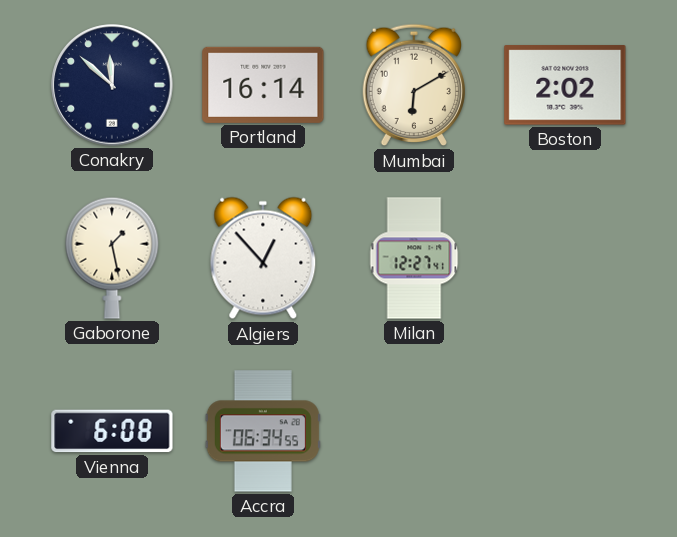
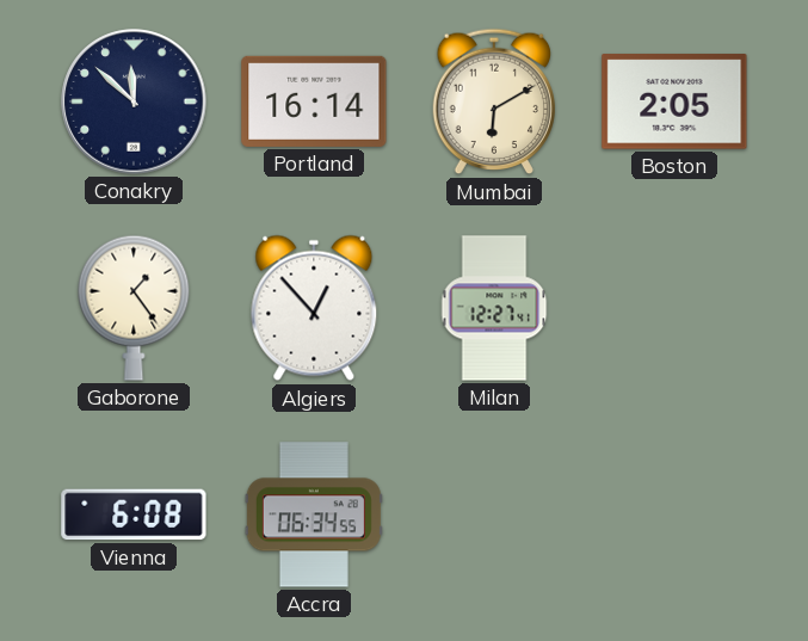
Boston: 2:02 -> 2:05 (674, 101)
Gaborone: 1:28 -> 1:24 (134, 308)
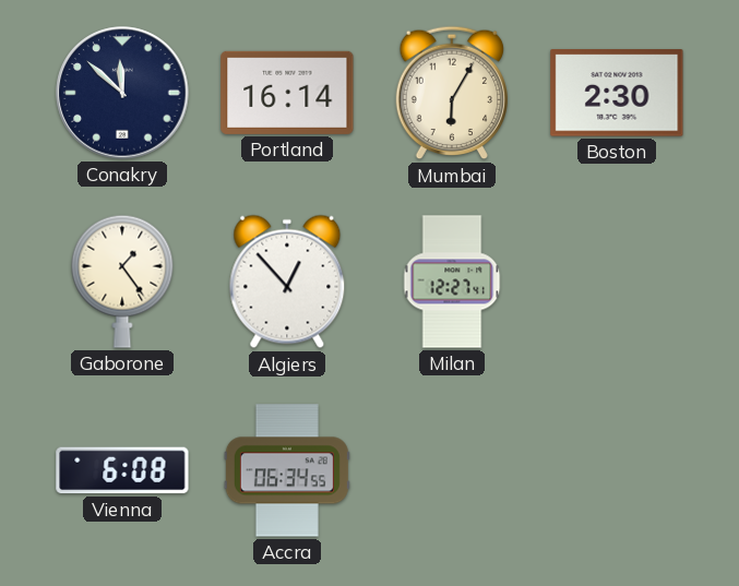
Mumbai: 6:10 -> 6:05 (452, 93)
Boston: 2:05 -> 2:30 (617, 93)
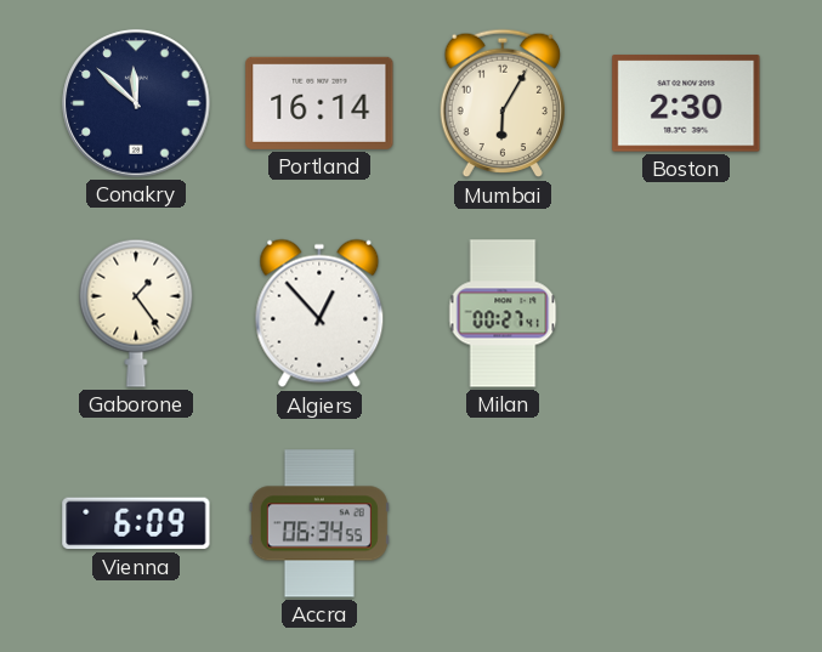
Milan: 12:27 -> 00:27 (503, 313)
Vienna: 6:08 -> 6:09 (136, 523)
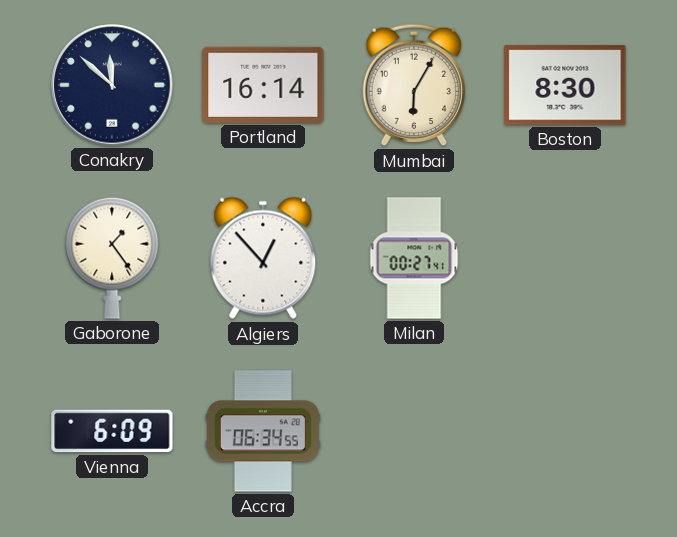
Boston: 2:30 -> 8:30 (565, 85)
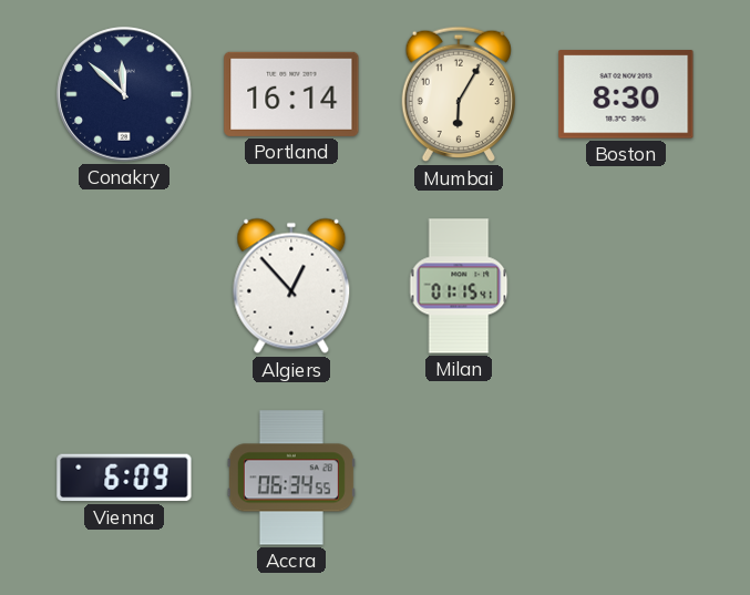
Gaborone: 1:24 -> none (112, 258)
Milan: 00:27 -> 01:15 (459, 286)
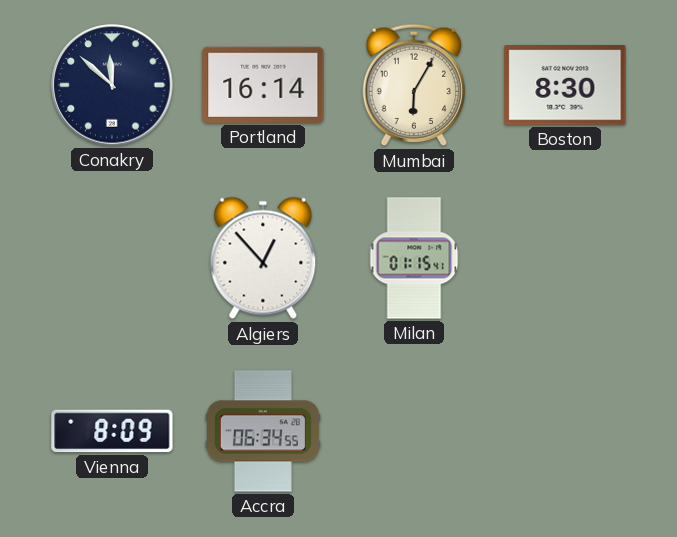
Vienna: 6:09 -> 8:09 (112, 431)
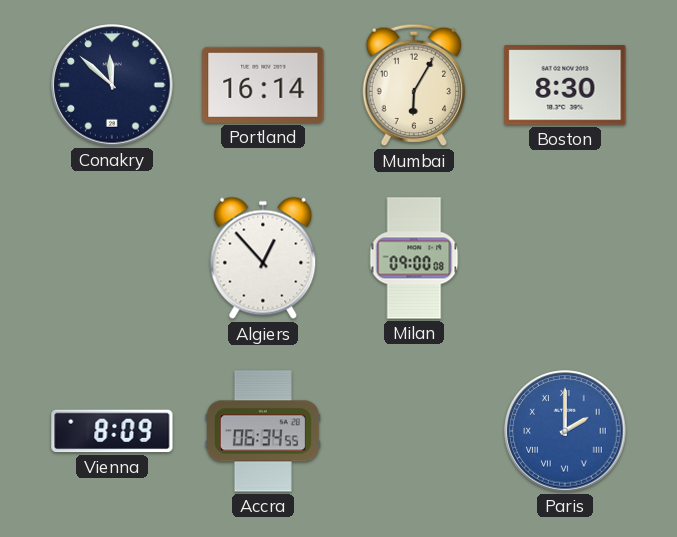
Milan: 01:15 -> 09:00 (414, 258)
Paris: none -> 2:00 (565, 431)
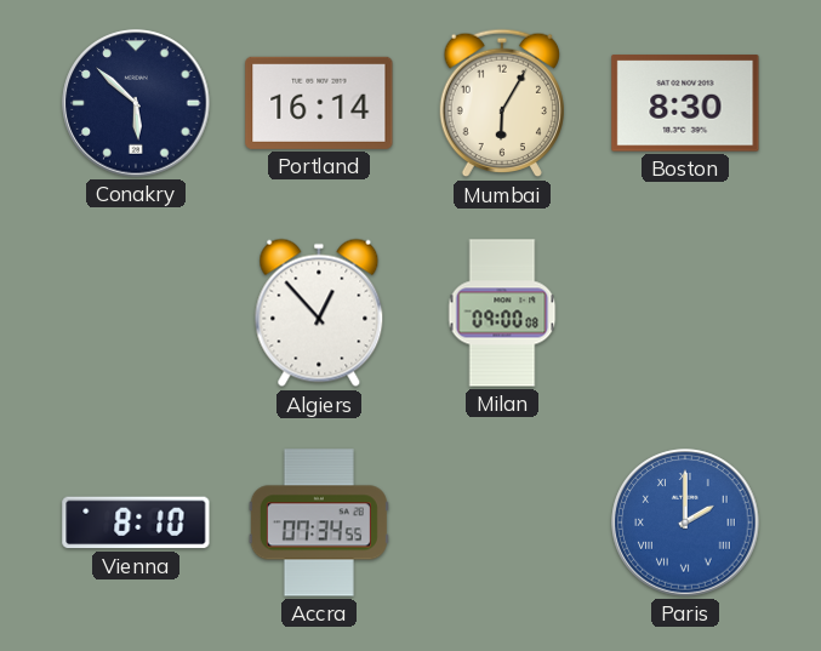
Conakry: 11:52 -> 5:52 (136, 103)
Vienna: 8:09 -> 8:10 (136, 522)
Accra: 06:34 -> 07:34 (319, 522)
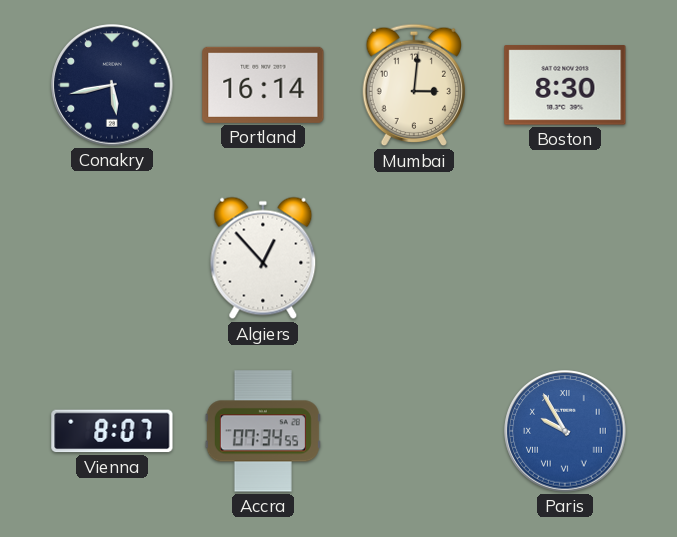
Conakry: 5:52 -> 5:43 (112, 85)
Mumbai: 6:05 -> 3:01 (414, 85)
Milan: 09:00 -> none (502, 313)
Vienna: 8:10 -> 8:07 (112, 431)
Paris: 2:00 -> 9:55 (565, 431)
